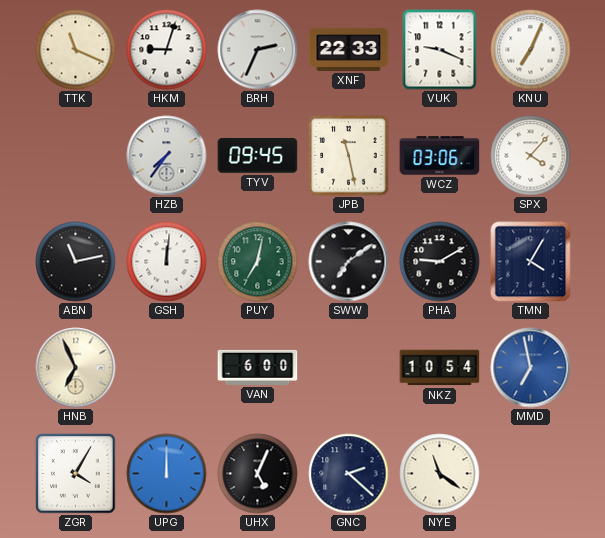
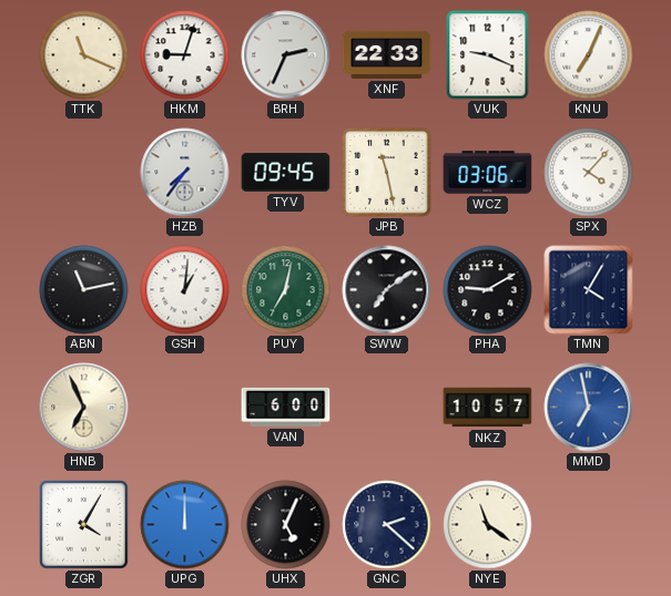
GSH: 12:01 -> 1:01 (185, 290)
NKZ: 10:54 -> 10:57 (488, 408)
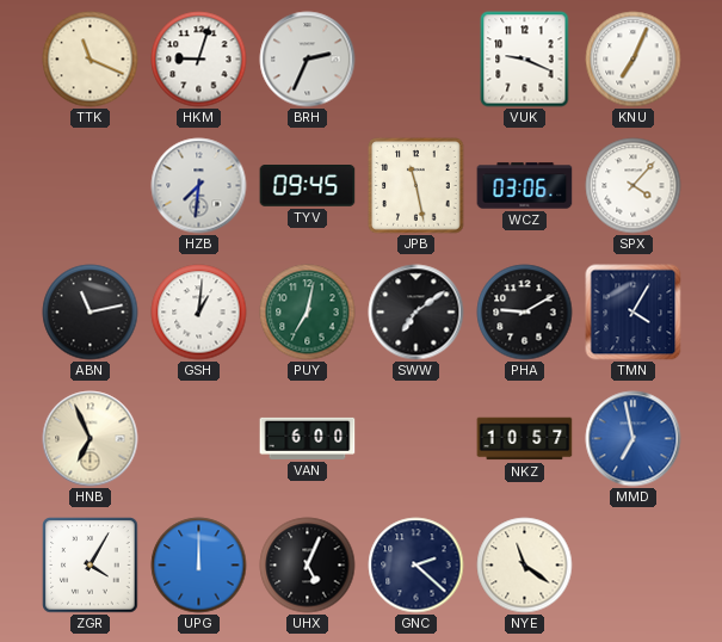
XNF: 22:33 -> none (387, 54)
HZB: 7:36 -> 7:31 (199, 186)
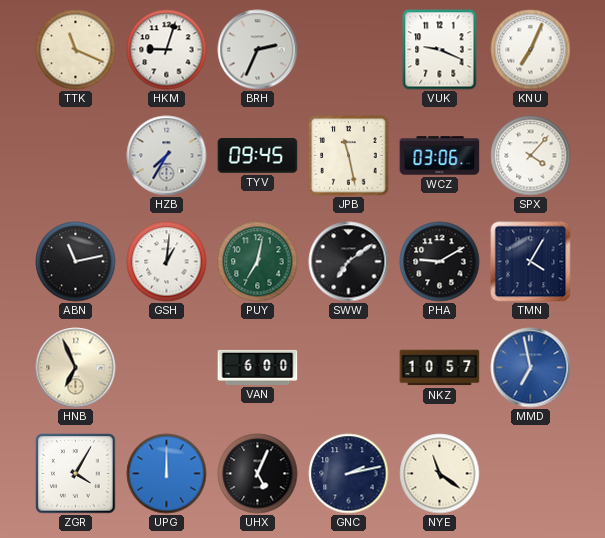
HZB: 7:31 -> 7:35 (167, 156)
GNC: 2:22 -> 2:13 (349, 474)
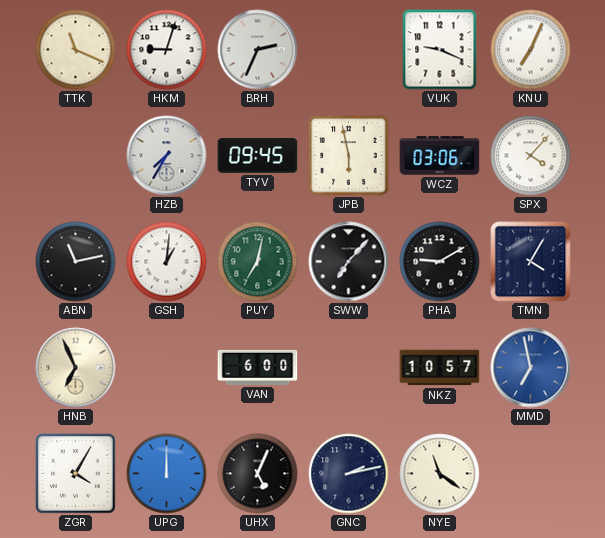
JPB: 11:28 -> 5:58 (349, 156)
SWW: 7:09 -> 7:07 (349, 262)
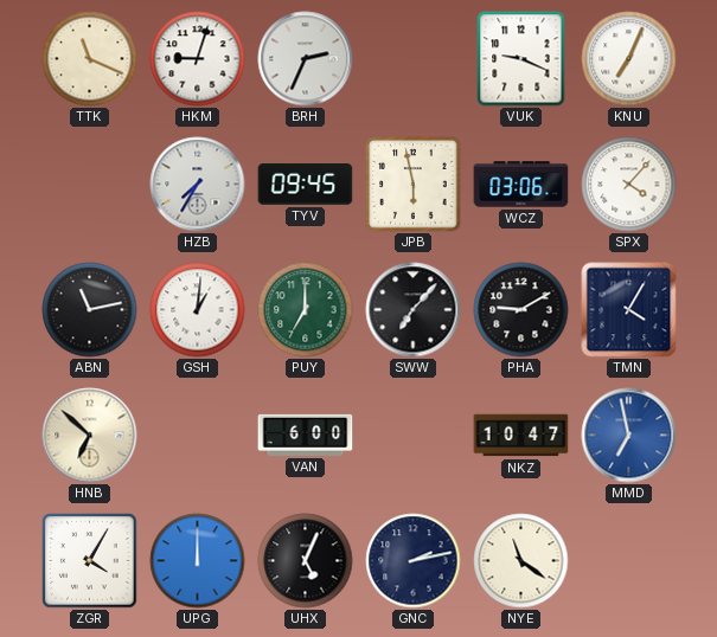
PUY: 7:02 -> 7:00 (306, 310)
HNB: 6:56 -> 6:52 (90, 436)
NKZ: 10:57 -> 10:47 (521, 436)
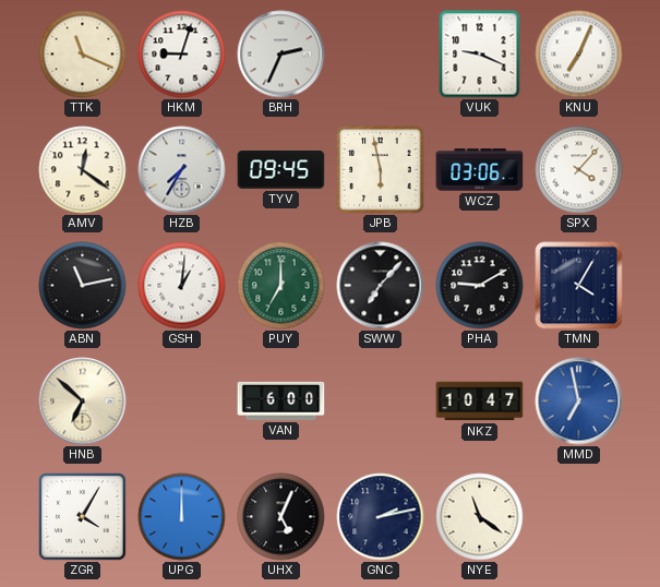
AMV: none -> 12:21 (83, 170)
